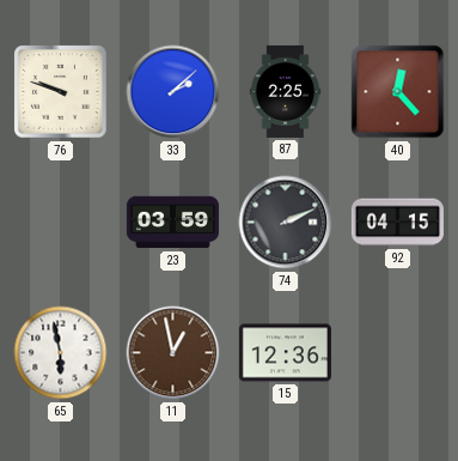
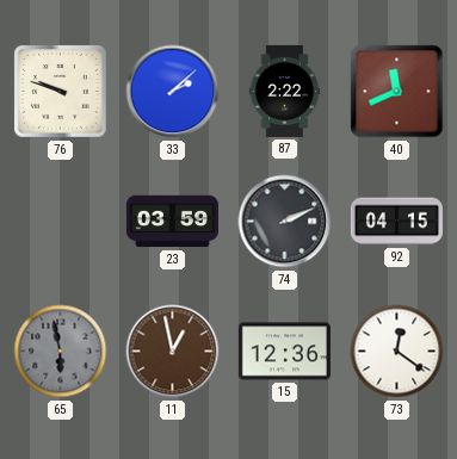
87: 2:25 -> 2:22 (285, 91)
40: 12:23 -> 11:41 (397, 92)
65 dial: white -> grey (61, 352)
73: none -> 12:21 (397, 352)
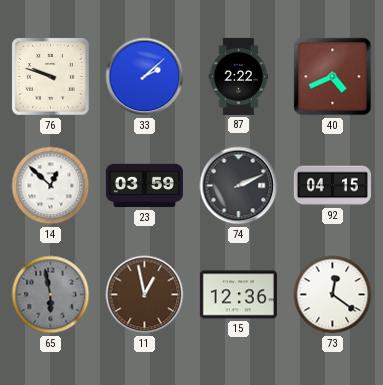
40: 11:41 -> 4:41 (333, 77)
14: none -> 12:52 (51, 186)
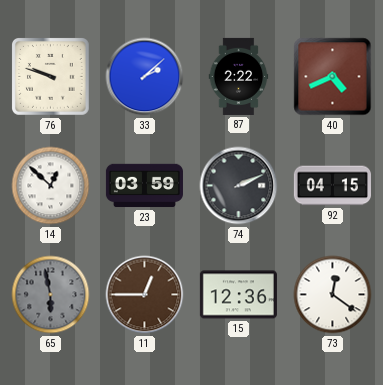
11: 12:58 -> 12:45 (145, 295)
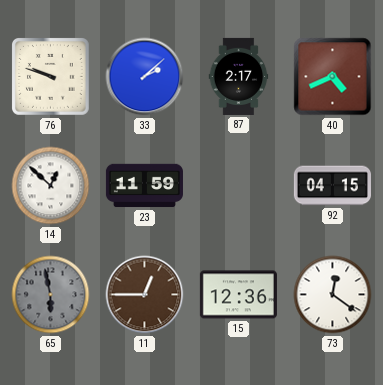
87: 2:22 -> 2:17 (239, 76)
23: 03:59 -> 11:59 (144, 186)
74: 2:11 -> none (239, 186)
